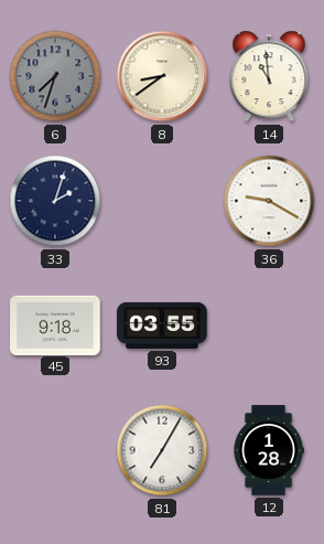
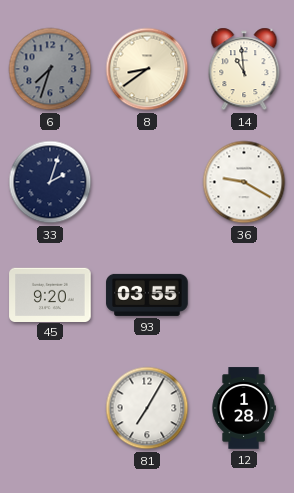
45: 9:18 -> 9:20 (50, 294)
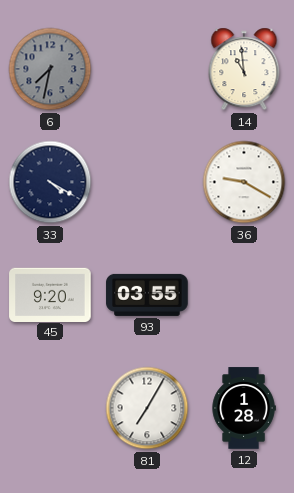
6: 7:33 -> 7:32 (50, 69)
8: 8:39 -> none (147, 69)
33: 2:03 -> 4:20 (50, 182)
